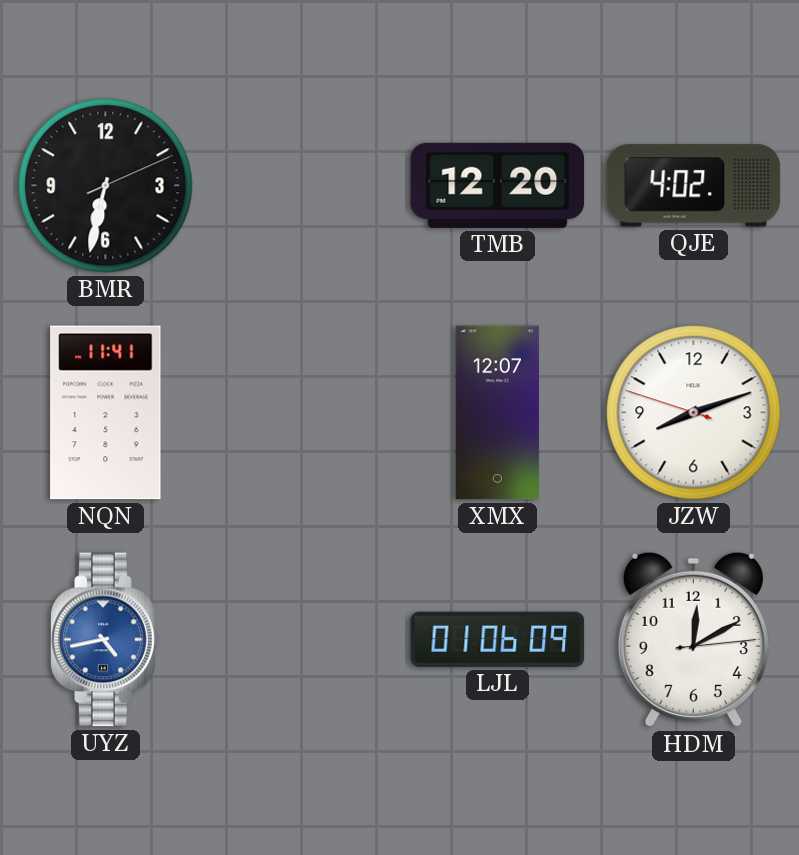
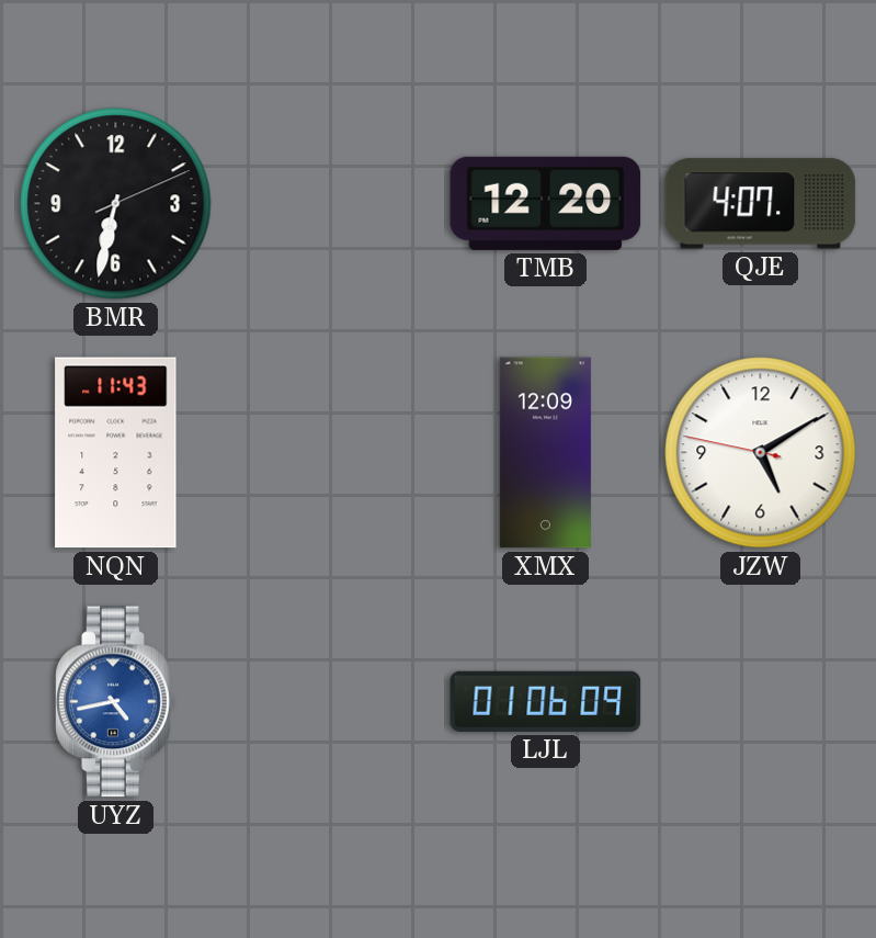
QJE: 4:02 -> 4:07 (761, 204)
NQN: 11:41 -> 11:43 (116, 453)
XMX: 12:07 -> 12:09 (545, 453)
JZW: 8:11 -> 5:09 (761, 453)
HDM: 12:10 -> none (693, 640)
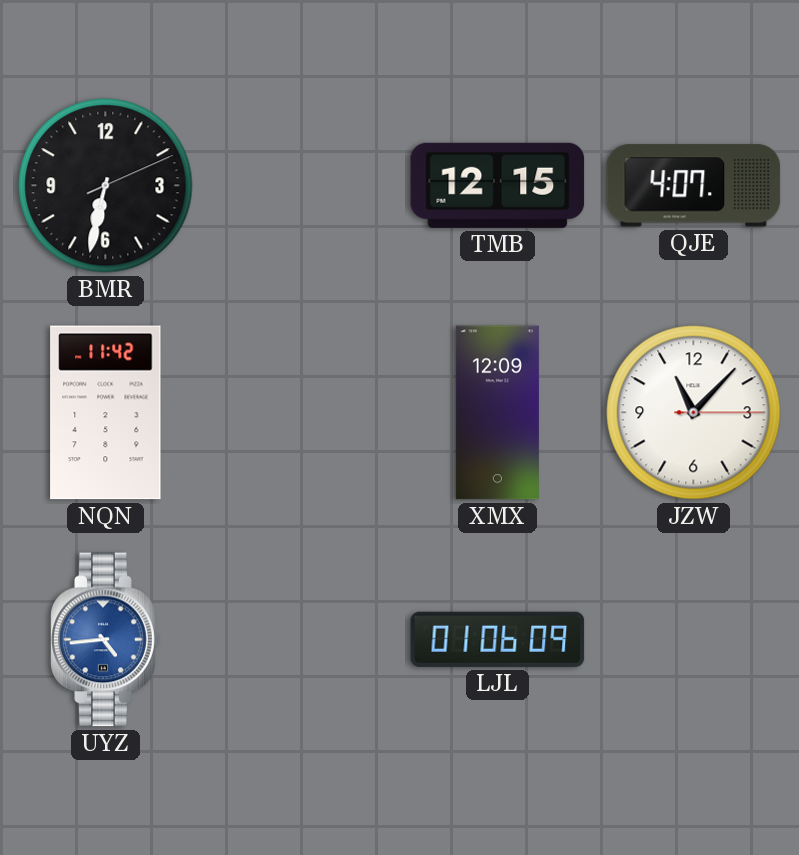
TMB: 12:20 -> 12:15 (498, 185)
NQN: 11:43 -> 11:42 (106, 413)
JZW: 5:09 -> 11:07 (694, 413)
UYZ: 4:43 -> 4:44 (106, 640)
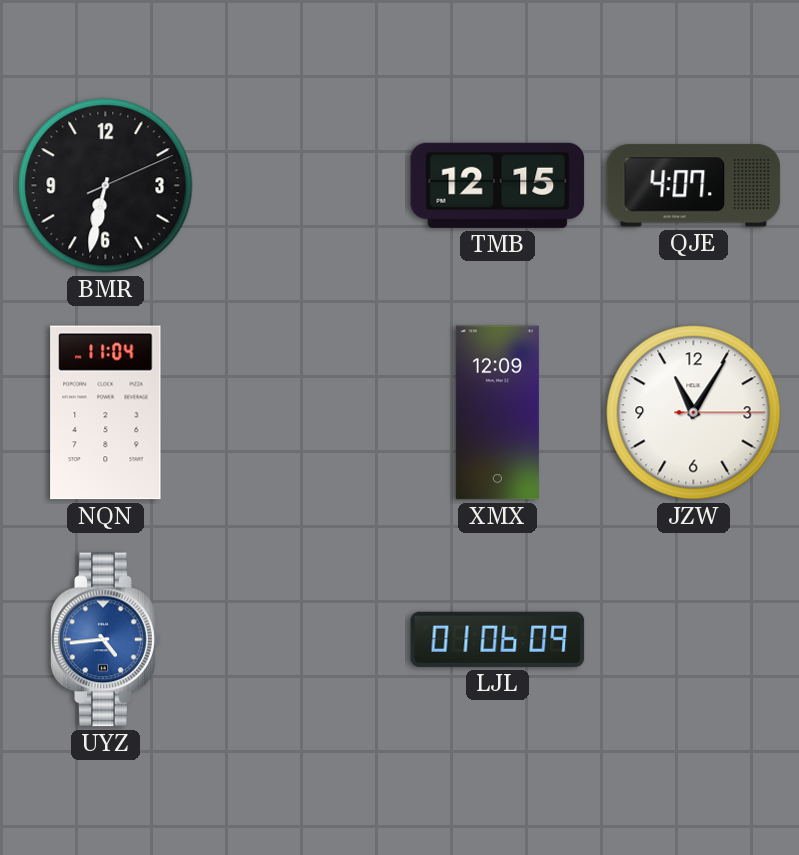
NQN: 11:42 -> 11:04 (106, 413)
JZW: 11:07 -> 11:05 (694, 413)
